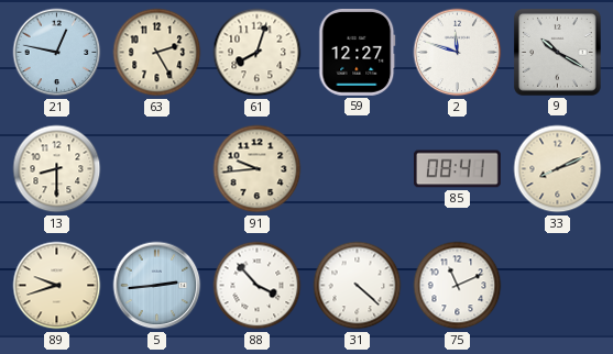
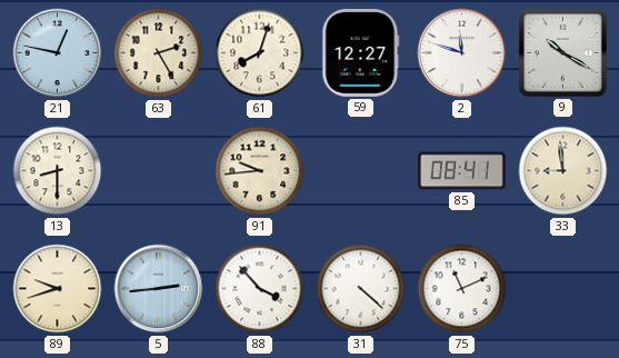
33: 8:11 -> 8:59 (563, 171)
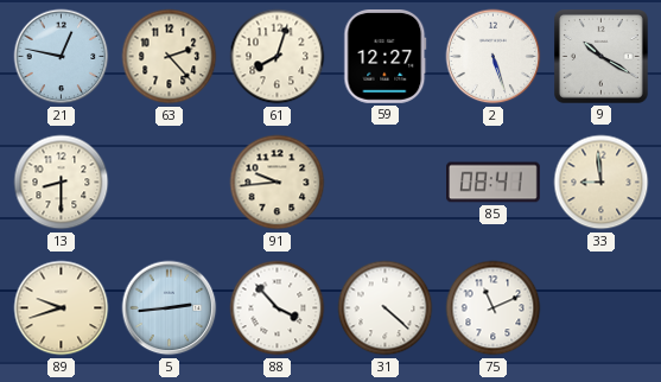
63: 2:25 -> 2:23 (170, 57)
2: 11:48 -> 5:27 (494, 57)
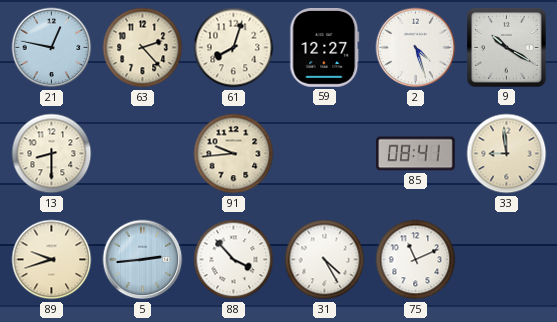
2: 5:27 -> 4:27 (416, 48)
31: 4:22 -> 4:25 (325, 260)
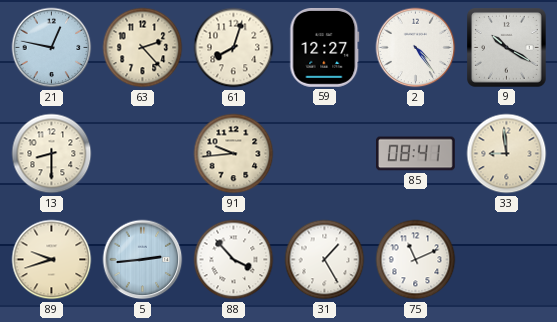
2: 4:27 -> 4:24 (416, 48)
31: 4:25 -> 1:25 (325, 260)
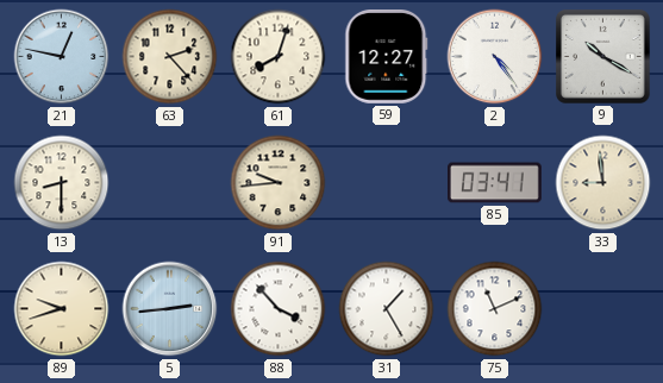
85: 08:41 -> 03:41 (495, 183)
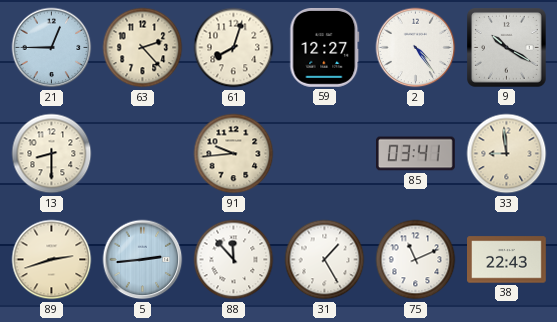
21: 12:47 -> 12:45 (52, 48)
89: 9:42 -> 2:42 (52, 260)
88: 3:53 -> 11:53 (234, 260)
38: none -> 22:43 (507, 260)
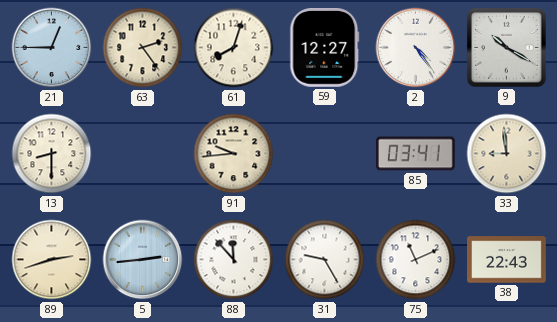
63: 2:23 -> 2:24 (143, 48)
31: 1:25 -> 9:25 (325, 260)
